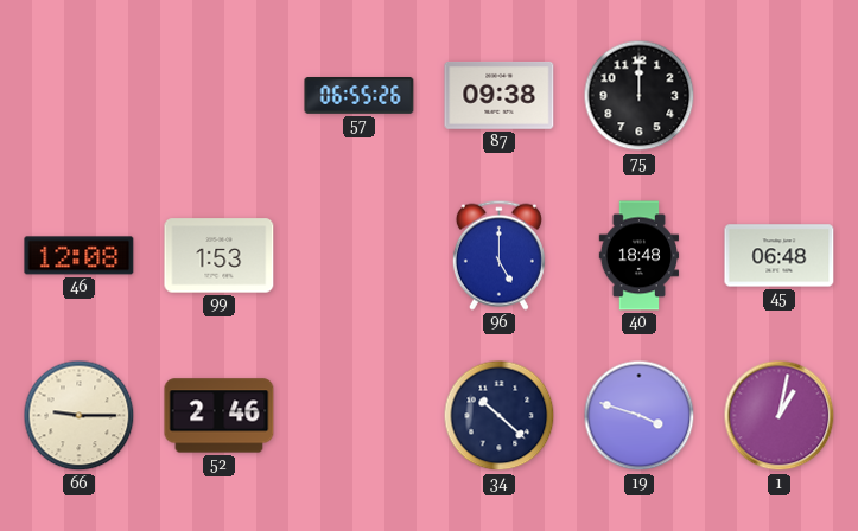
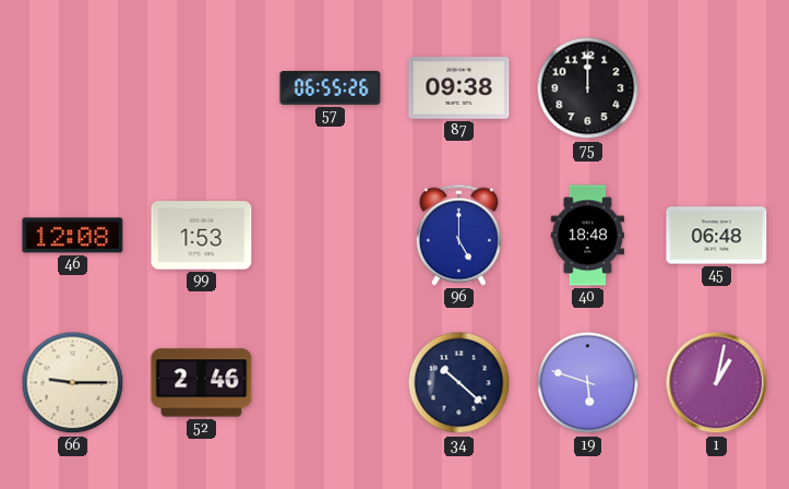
19: 3:48 -> 5:48 (588, 383)
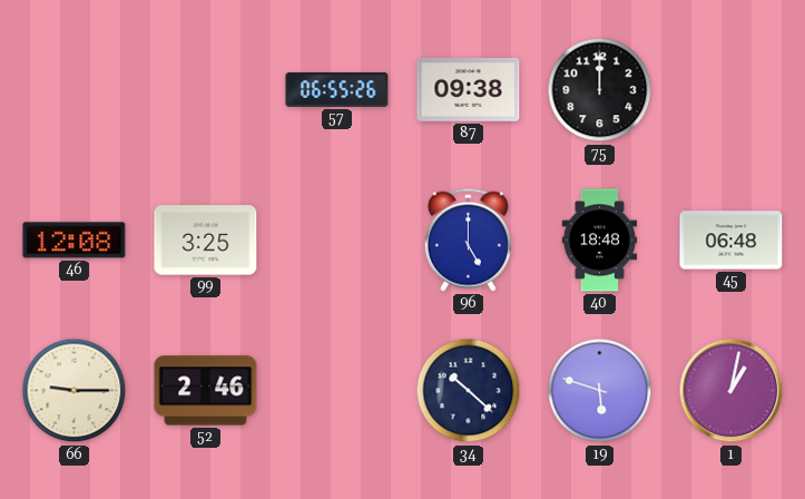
99: 1:53 -> 3:25 (206, 241)
